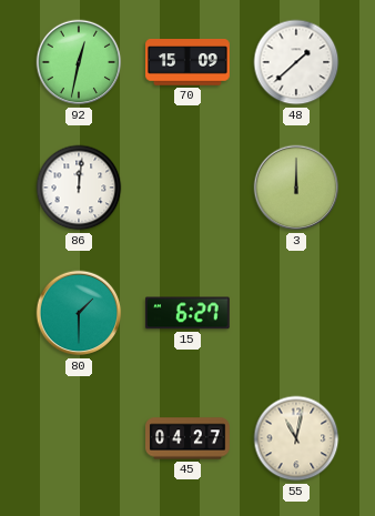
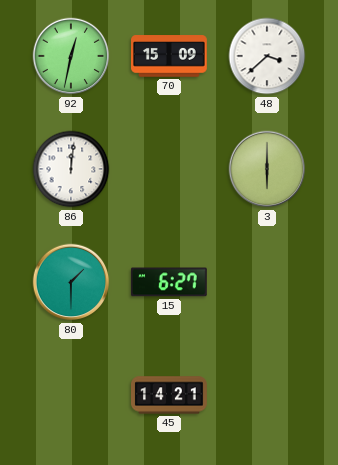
48: 1:38 -> 3:38 (267, 56)
3: 12:00 -> 6:00 (267, 169)
45: 04:27 -> 14:21 (170, 395)
55: 11:02 -> none (296, 438)
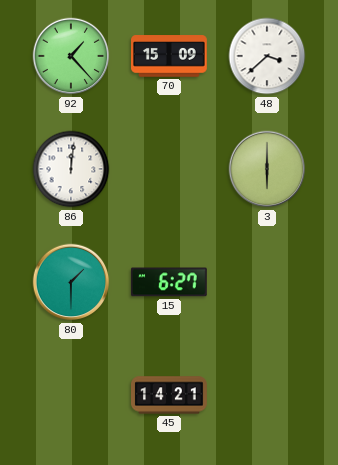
92: 12:32 -> 1:23 (71, 56)
